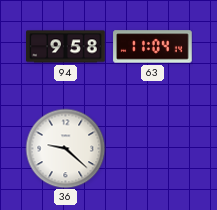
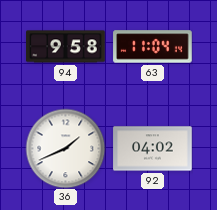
36: 9:22 -> 1:41 (65, 148)
92: none -> 04:02 (153, 149)
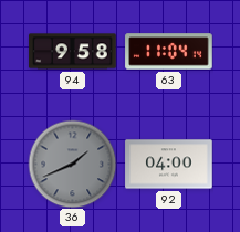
36 dial: white -> grey (72, 164)
92: 04:02 -> 04:00 (169, 165)
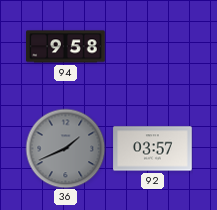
63: 11:04 -> none (169, 52)
92: 04:00 -> 03:57 (153, 149)
